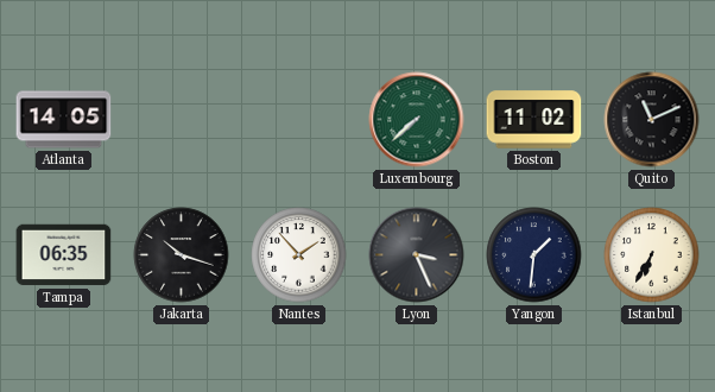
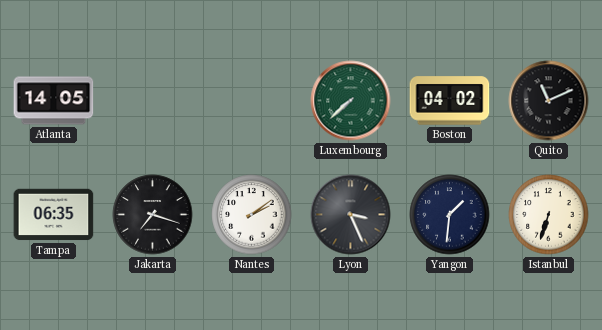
Boston: 11:02 -> 04:02 (450, 101)
Jakarta: 10:18 -> 7:18 (153, 215)
Nantes: 1:53 -> 2:09 (252, 215)
Istanbul: 6:35 -> 6:33 (549, 215)
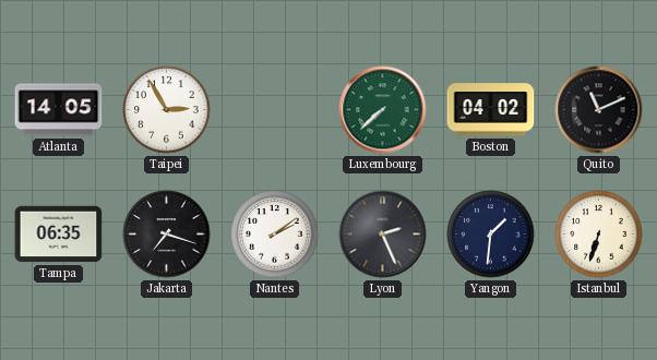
Taipei: none -> 2:55 (167, 110)
Lyon: 3:26 -> 2:26 (383, 235)
